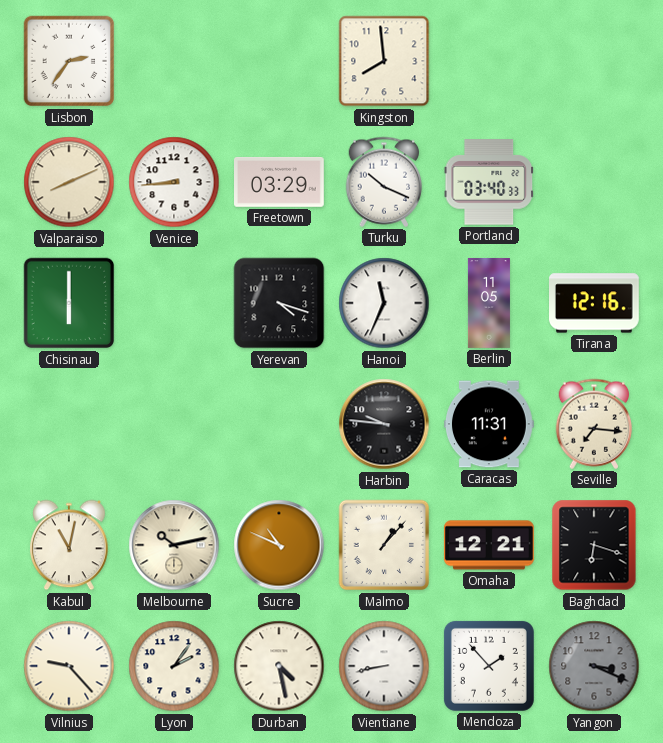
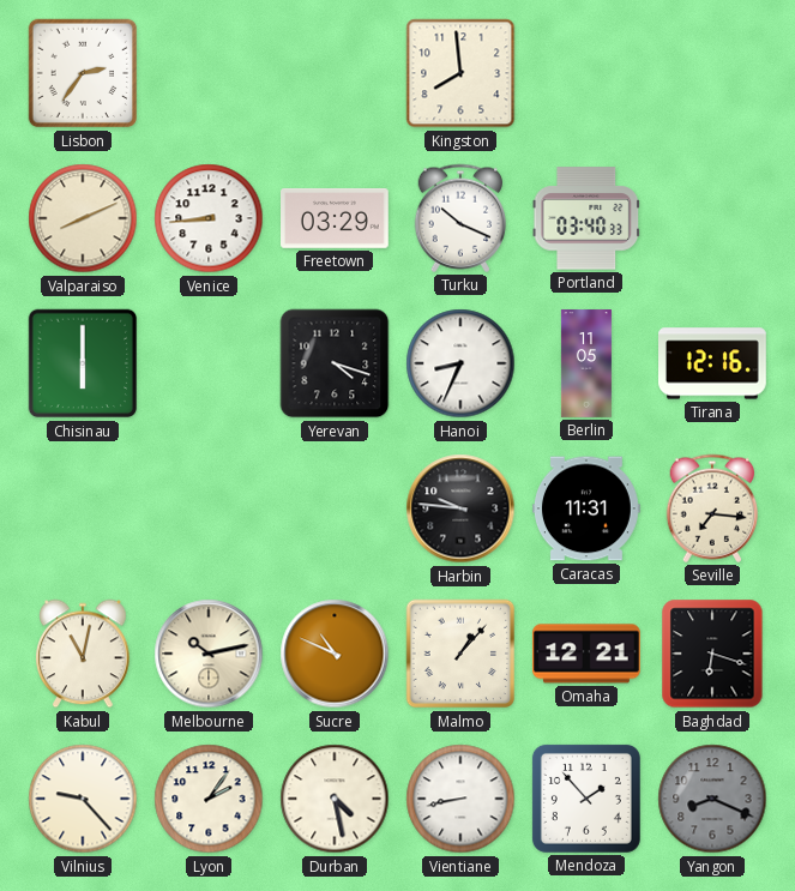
Hanoi: 11:34 -> 8:34 (460, 363)
Yangon: 3:19 -> 8:19 (712, 799)
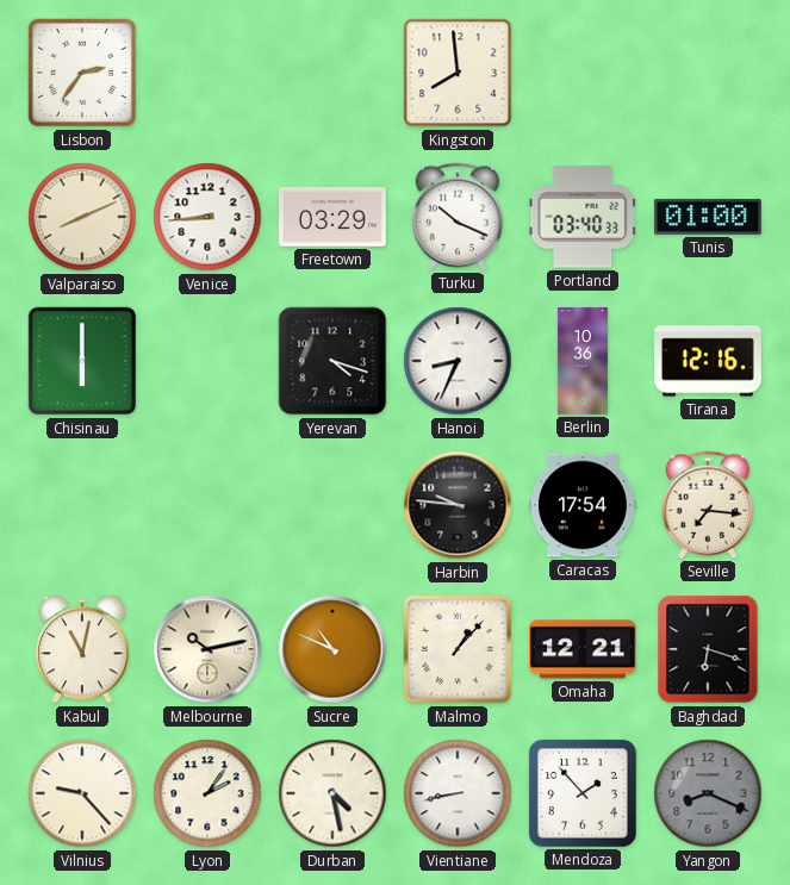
Tunis: none -> 01:00 (708, 217)
Berlin: 11:05 -> 10:36 (583, 361)
Caracas: 11:31 -> 17:54 (584, 505)
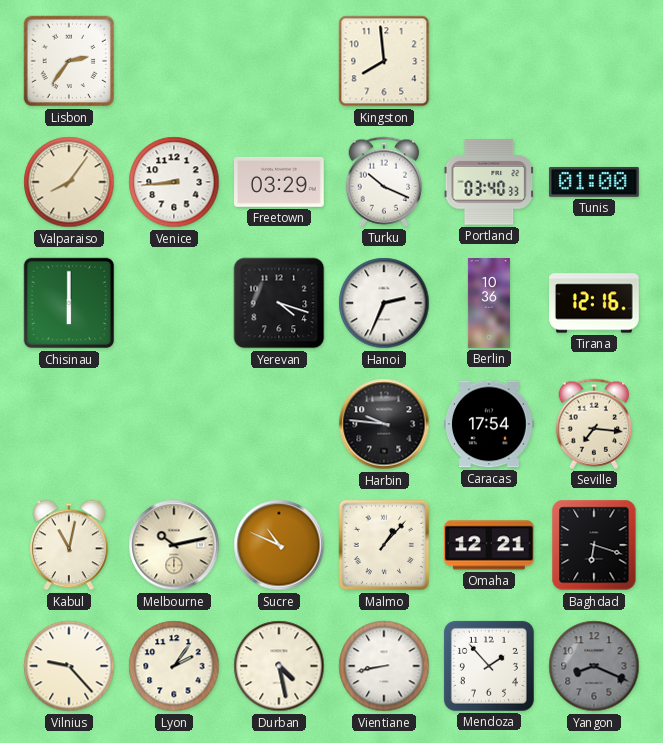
Valparaiso: 8:11 -> 8:06 (69, 182)
Hanoi: 8:34 -> 2:34 (384, 303)
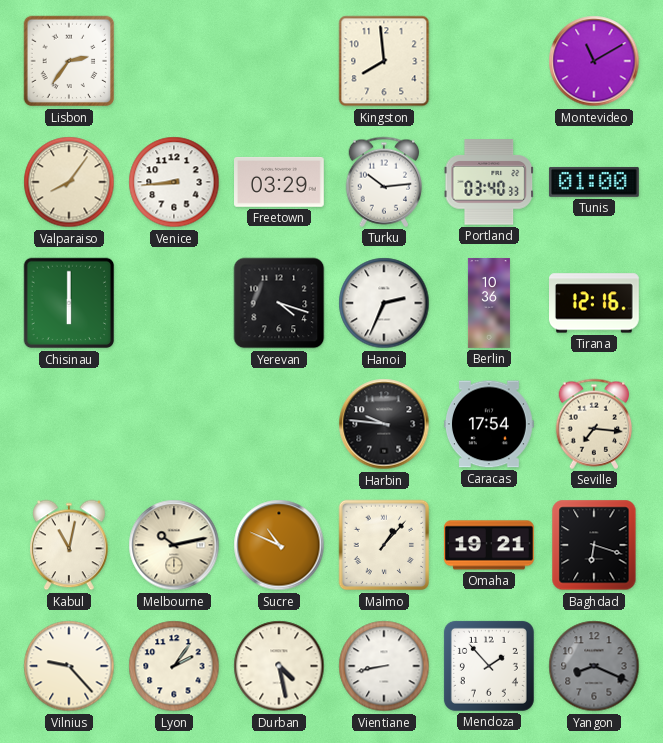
Montevideo: none -> 11:10 (594, 61)
Turku: 10:19 -> 10:14 (384, 182)
Omaha: 12:21 -> 19:21 (489, 545)
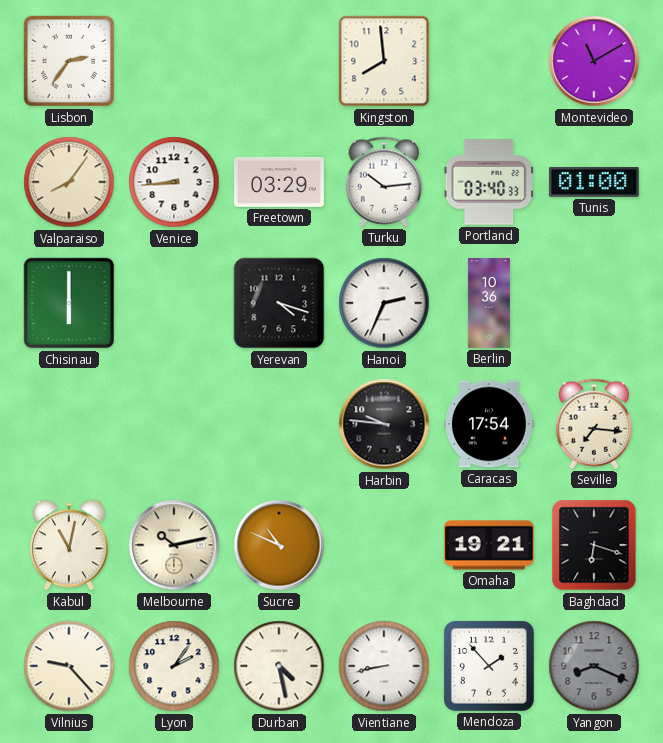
Tirana: 12:16 -> none (595, 303)
Malmo: 1:07 -> none (384, 545)
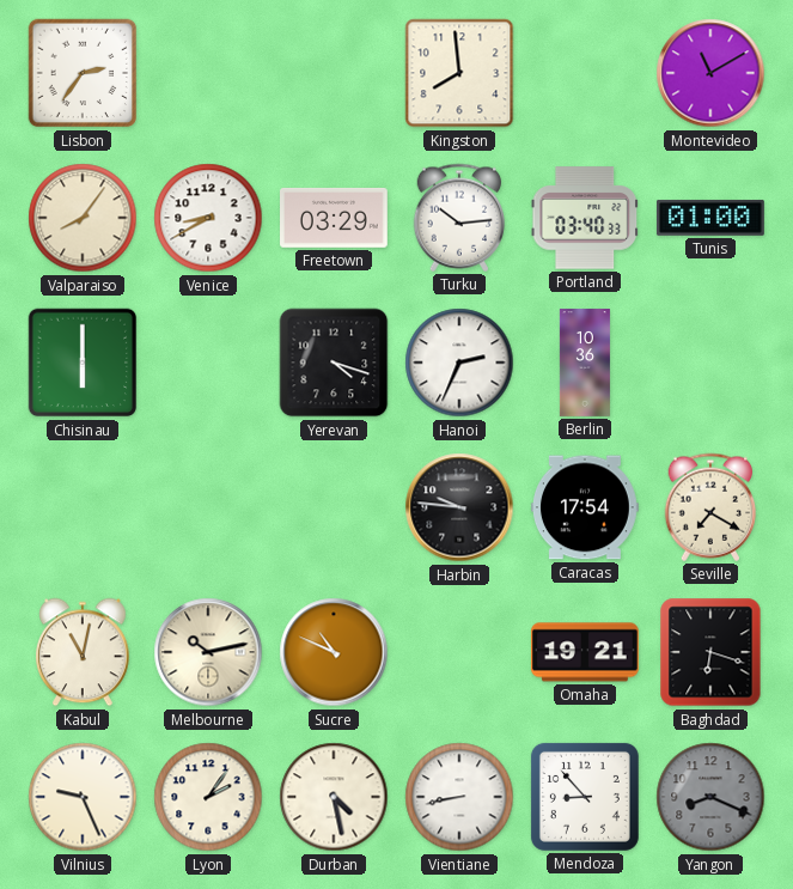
Venice: 8:44 -> 8:40 (208, 218)
Seville: 7:16 -> 7:20 (710, 507)
Vilnius: 9:23 -> 9:26 (83, 797)
Mendoza: 1:53 -> 8:53 (585, 797)
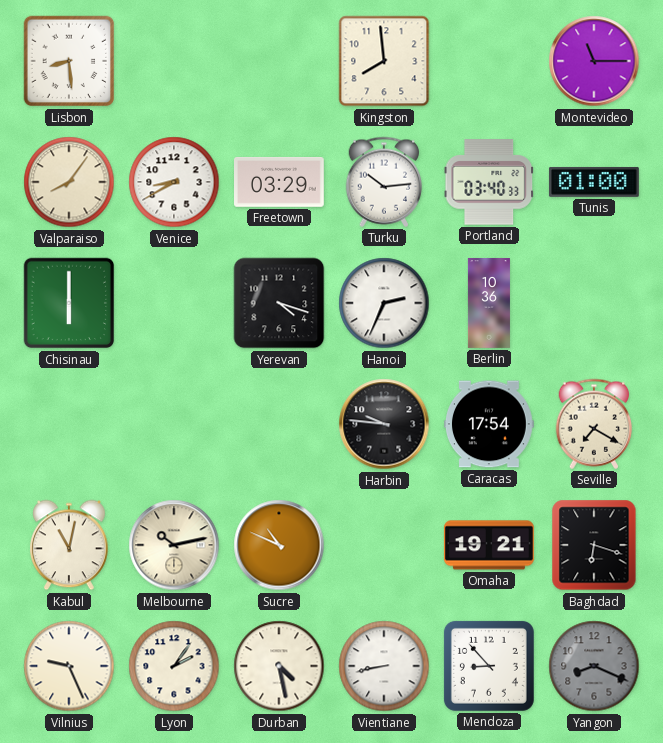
Lisbon: 2:36 -> 8:29 (69, 61)
Montevideo: 11:10 -> 11:15 (594, 61)
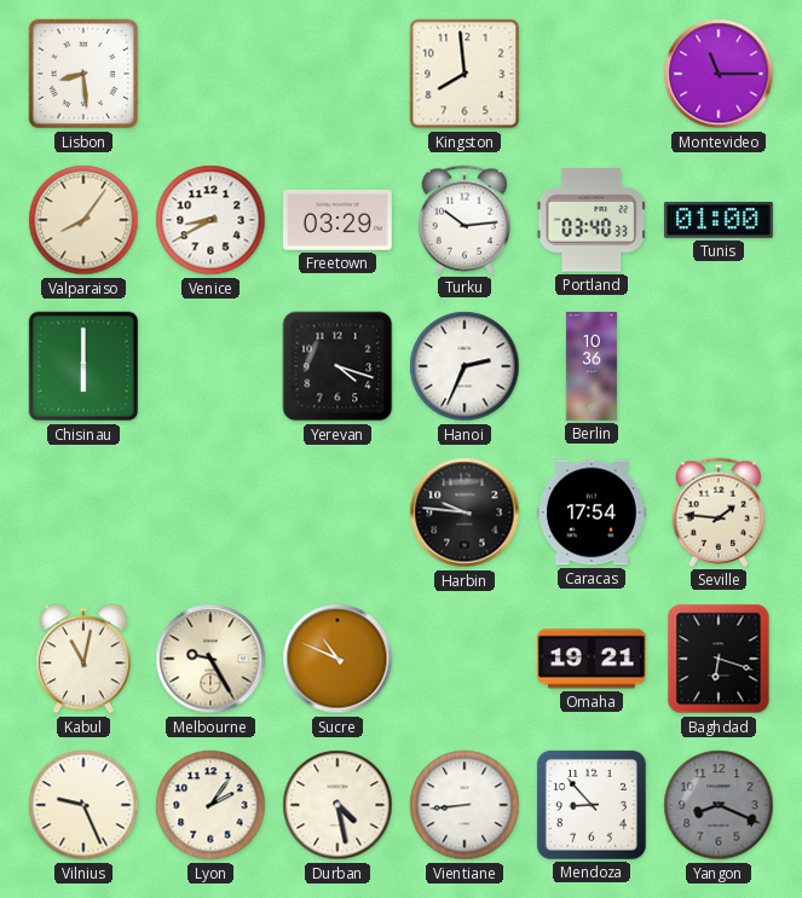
Seville: 7:20 -> 1:46 (719, 512)
Melbourne: 10:13 -> 9:25 (210, 659)
Vientiane: 8:43 -> 8:44 (465, 805)
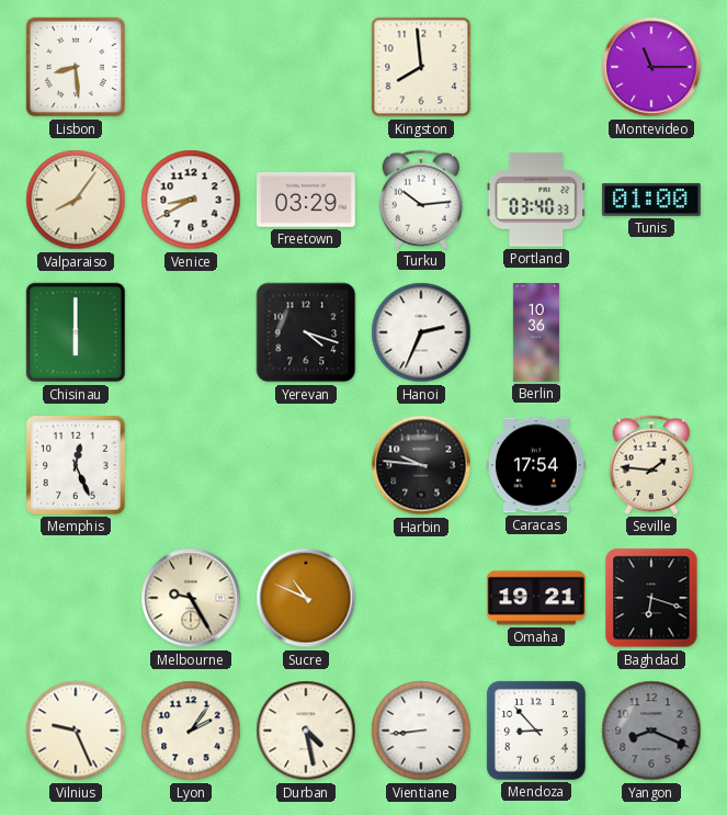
Memphis: none -> 12:26 (76, 465)
Kabul: 11:02 -> none (85, 659)
